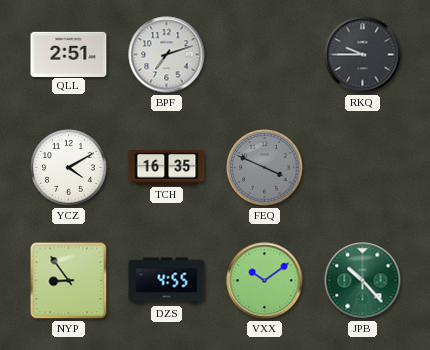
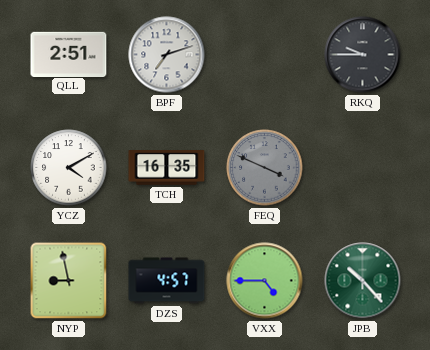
NYP: 8:54 -> 8:58 (69, 281)
DZS: 4:55 -> 4:57 (167, 281)
VXX: 10:09 -> 4:45 (265, 281)
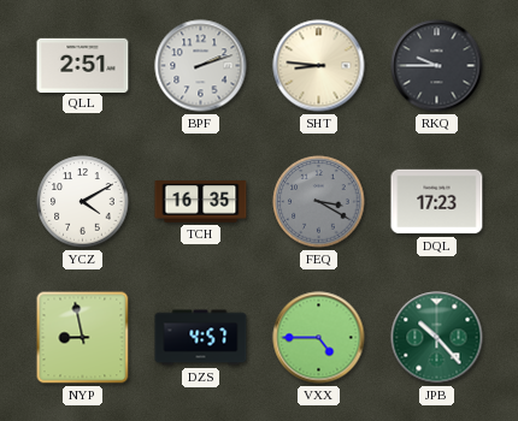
BPF: 7:12 -> 2:12 (201, 66)
SHT: none -> 8:46 (319, 66)
FEQ: 3:49 -> 3:20 (319, 202)
DQL: none -> 17:23 (437, 202)
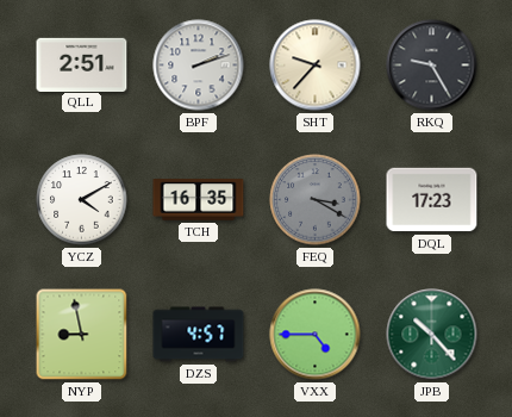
SHT: 8:46 -> 9:37 (316, 66)
RKQ: 9:45 -> 9:25 (432, 66)
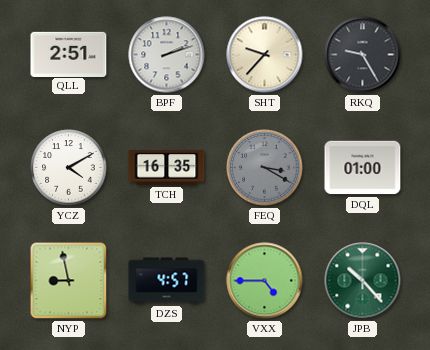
DQL: 17:23 -> 01:00 (363, 168)
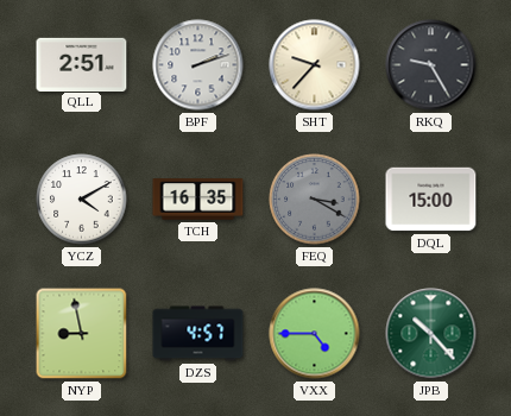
DQL: 01:00 -> 15:00 (431, 200)
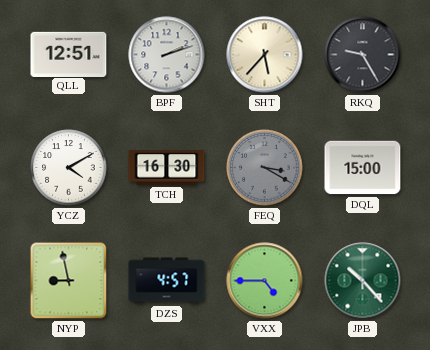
QLL: 2:51 -> 12:51 (69, 54)
SHT: 9:37 -> 5:37 (265, 55)
TCH: 16:35 -> 16:30 (167, 168)
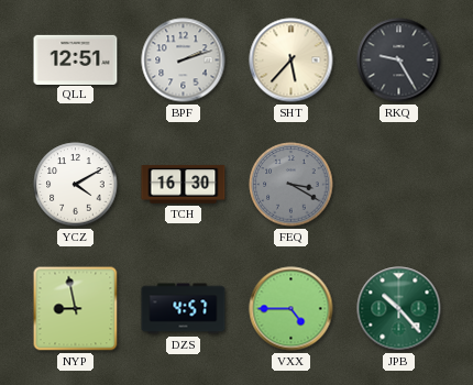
DQL: 15:00 -> none (363, 168)
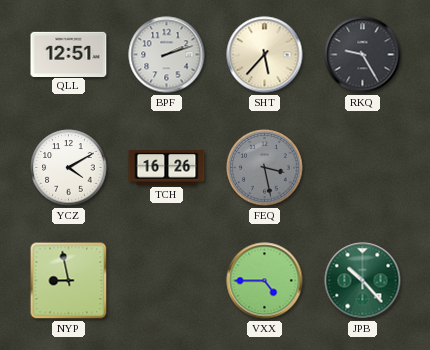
TCH: 16:30 -> 16:26 (167, 168)
FEQ: 3:20 -> 3:28 (265, 168)
DZS: 4:57 -> none (184, 309)
